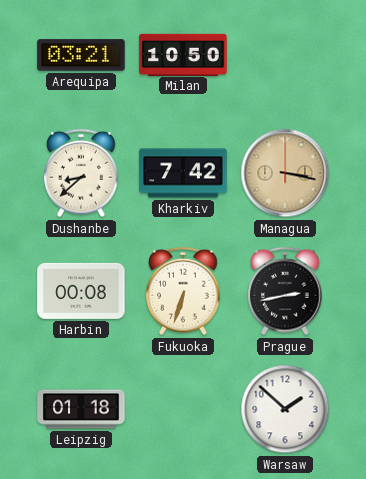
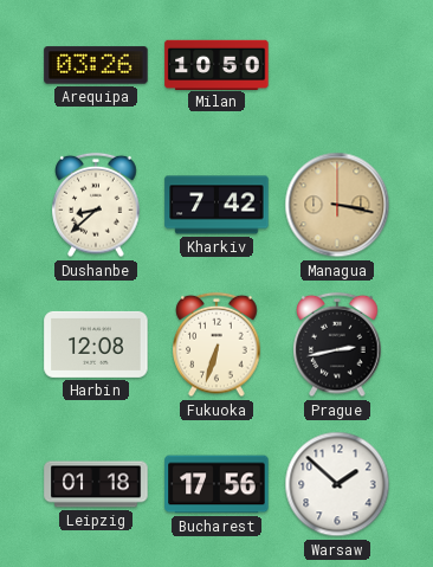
Arequipa: 03:21 -> 03:26 (96, 65)
Harbin: 00:08 -> 12:08 (96, 344)
Bucharest: none -> 17:56 (217, 484)
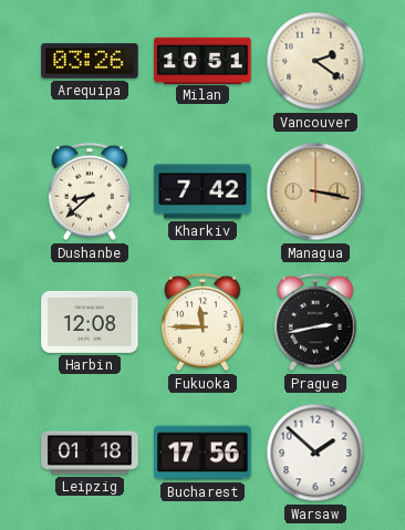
Milan: 10:50 -> 10:51 (202, 60)
Vancouver: none -> 2:21 (315, 61)
Fukuoka: 6:33 -> 11:45 (202, 322)
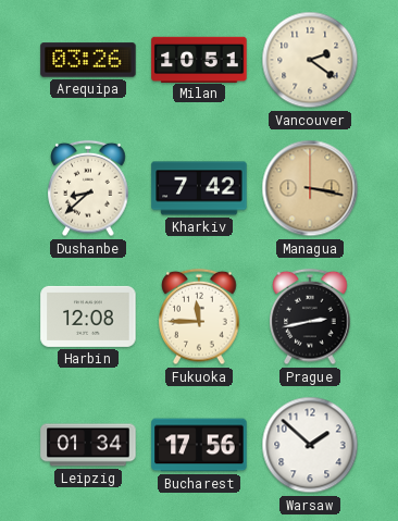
Leipzig: 01:18 -> 01:34 (88, 445)
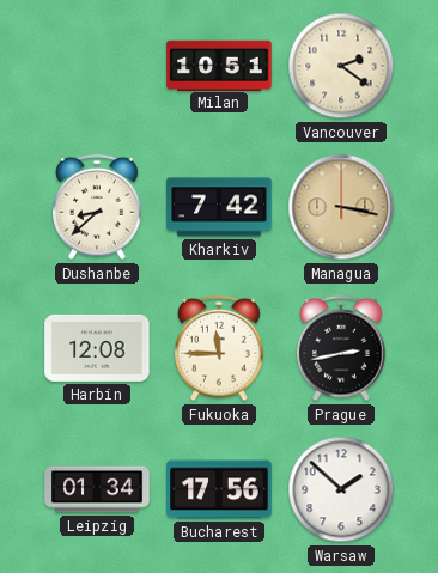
Arequipa: 03:26 -> none (88, 60)
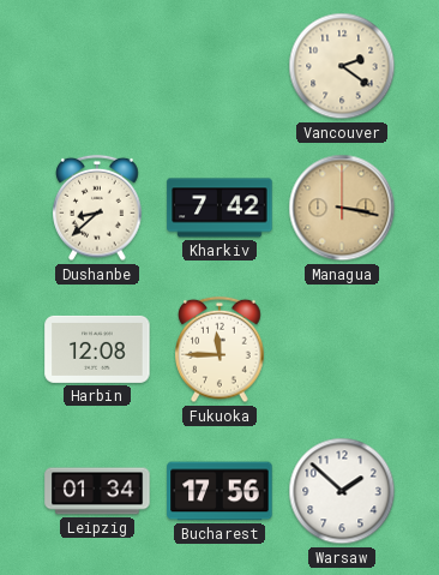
Milan: 10:51 -> none (219, 65)
Prague: 2:43 -> none (341, 348)
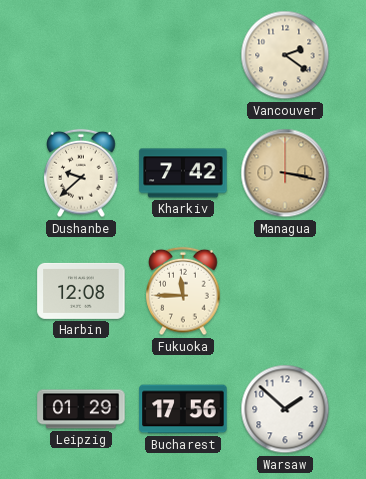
Dushanbe: 8:38 -> 9:38 (81, 173)
Leipzig: 01:34 -> 01:29 (81, 409)
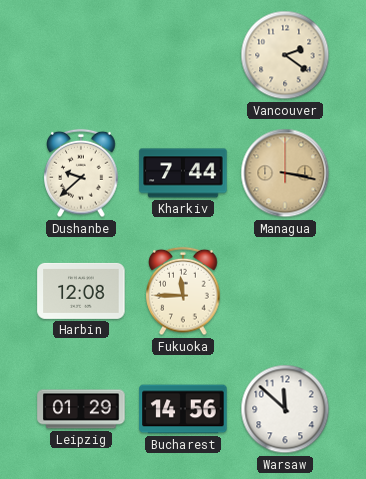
Kharkiv: 7:42 -> 7:44 (183, 173)
Bucharest: 17:56 -> 14:56 (183, 409)
Warsaw: 1:52 -> 11:52 (285, 409)
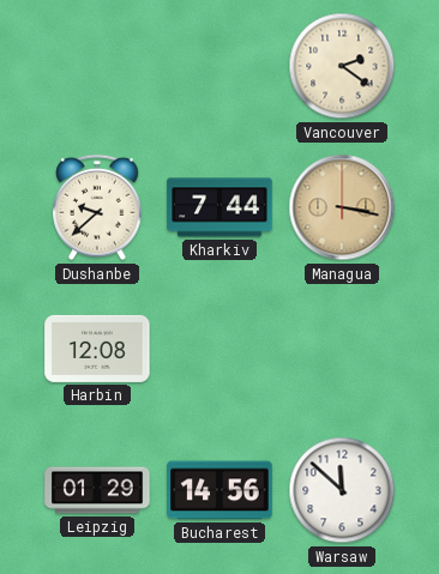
Fukuoka: 11:45 -> none (183, 291)
